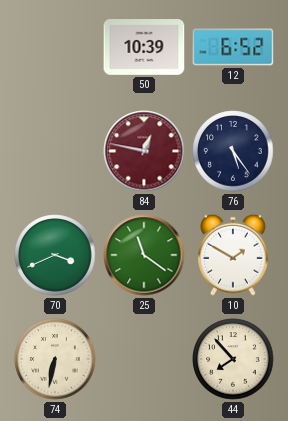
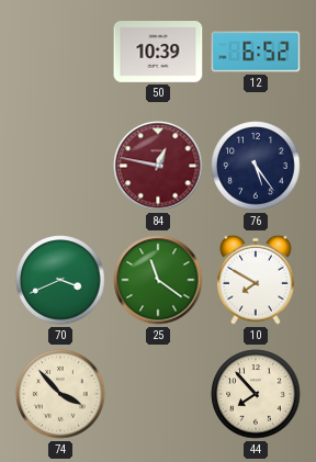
10: 1:50 -> 7:50 (256, 280)
74: 6:32 -> 3:53 (60, 394)
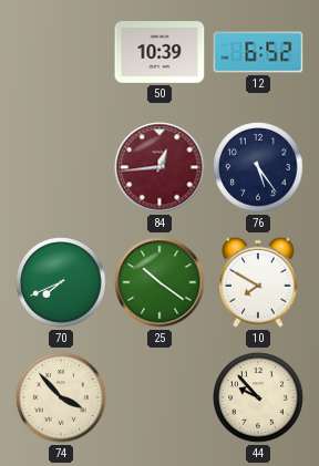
84: 12:47 -> 12:44 (159, 167)
70: 3:41 -> 7:41 (61, 282)
25: 11:21 -> 10:21 (159, 282)
44: 7:53 -> 9:53 (258, 397)
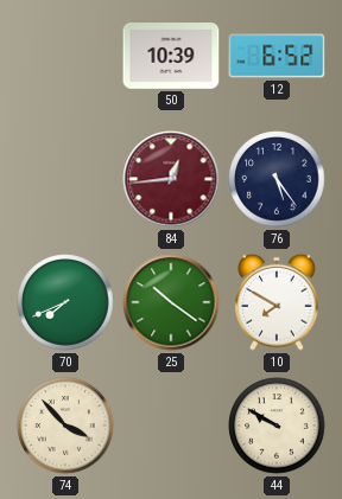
44: 9:53 -> 9:50 (277, 426)
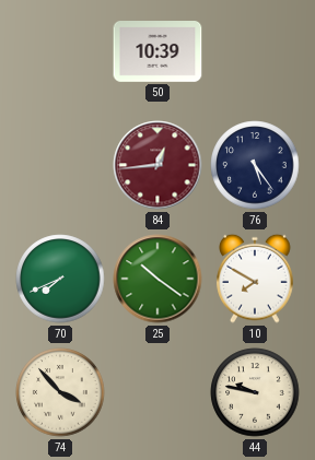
12: 6:52 -> none (277, 56)
44: 9:50 -> 9:47 (255, 392)
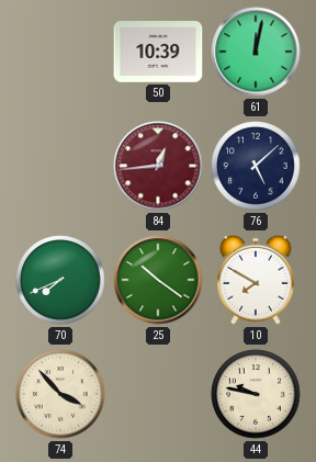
61: none -> 12:02 (256, 52)
76: 5:24 -> 5:08 (256, 166)
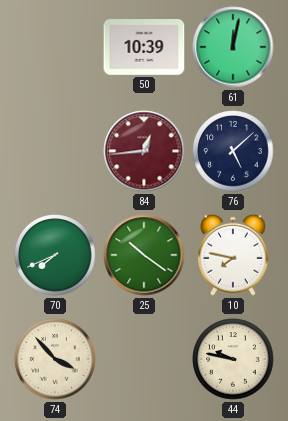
10: 7:50 -> 7:47 (233, 255)
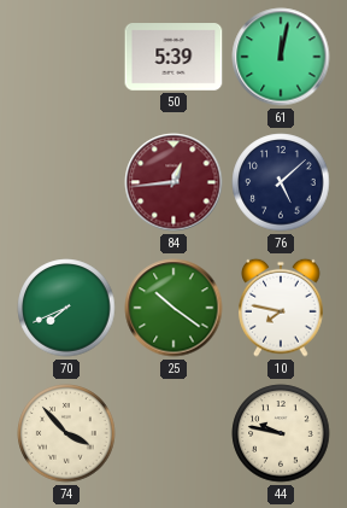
50: 10:39 -> 5:39 (173, 58)
